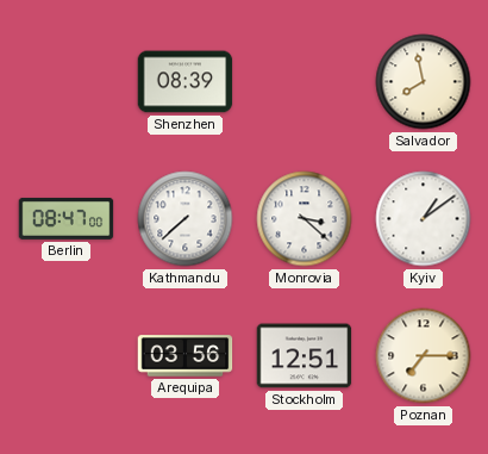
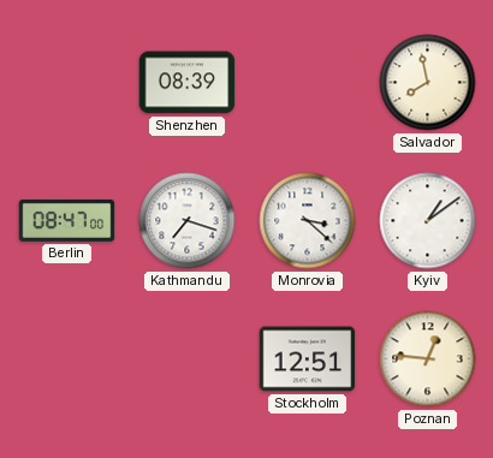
Kathmandu: 7:38 -> 7:18 (188, 221)
Arequipa: 03:56 -> none (186, 356)
Poznan: 7:15 -> 12:46 (428, 359)
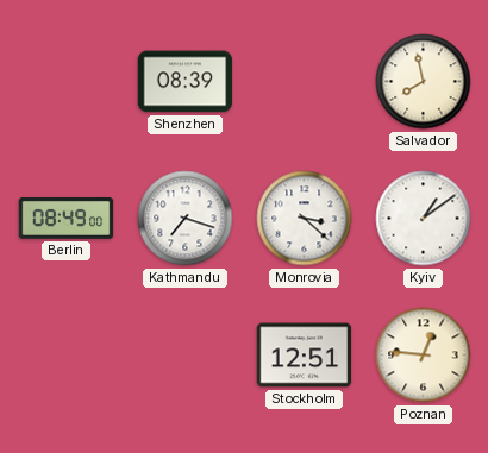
Berlin: 08:47 -> 08:49 (67, 218)
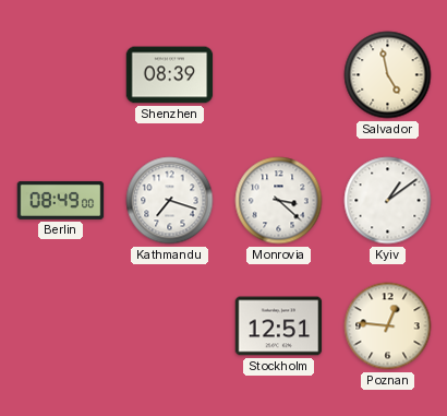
Salvador: 7:58 -> 4:58 (388, 75)
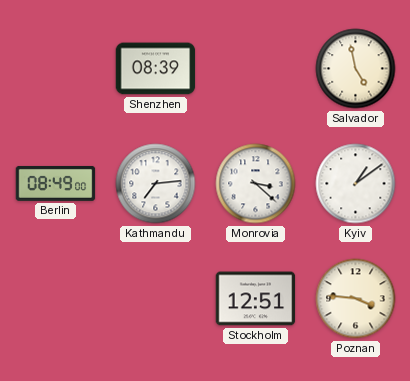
Kathmandu: 7:18 -> 7:14 (156, 184)
Poznan: 12:46 -> 3:46 (356, 299)
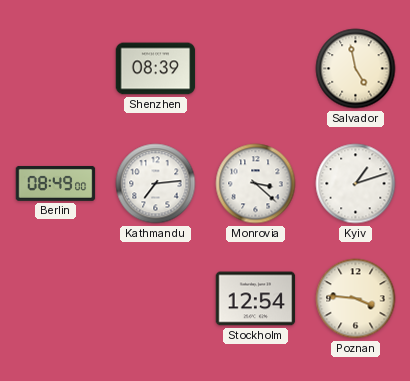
Kyiv: 1:09 -> 1:12 (356, 184)
Stockholm: 12:51 -> 12:54 (256, 299)
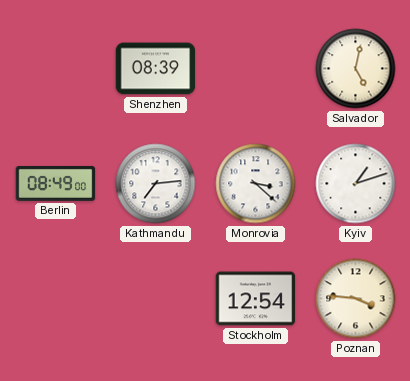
Salvador: 4:58 -> 5:02 (356, 69)
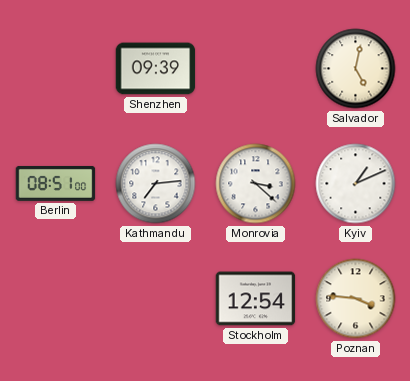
Shenzhen: 08:39 -> 09:39 (156, 69)
Berlin: 08:49 -> 08:51 (56, 183)
Kyiv: 1:12 -> 1:11 (356, 184)
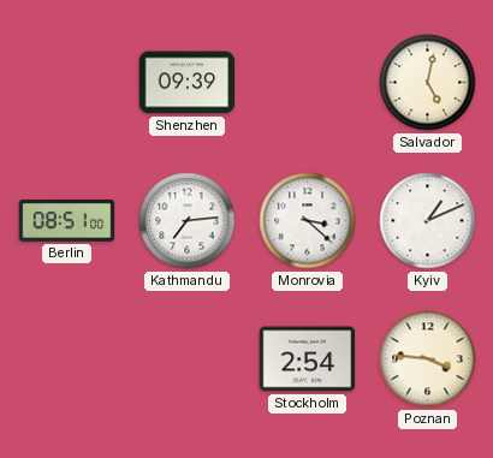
Stockholm: 12:54 -> 2:54 (308, 359)
